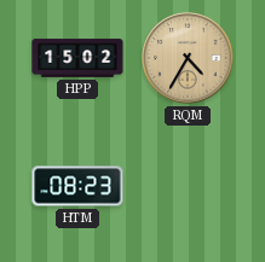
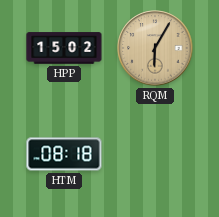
RQM: 4:35 -> 6:05 (155, 48)
HTM: 08:23 -> 08:18 (64, 154)
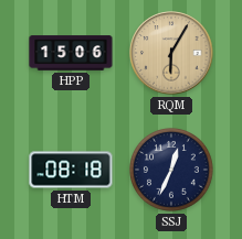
HPP: 15:02 -> 15:06 (71, 53)
SSJ: none -> 12:34 (172, 171)
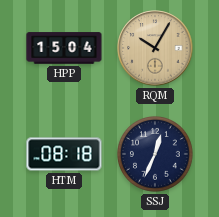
HPP: 15:06 -> 15:04 (64, 48)
RQM: 6:05 -> 10:05 (155, 48)
